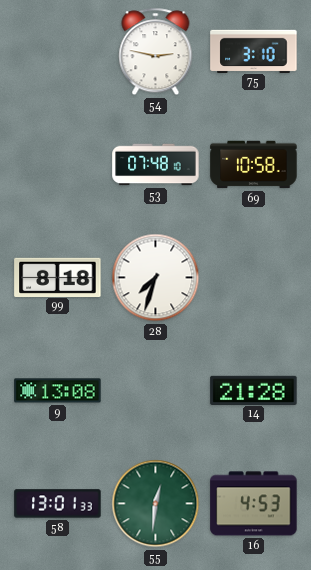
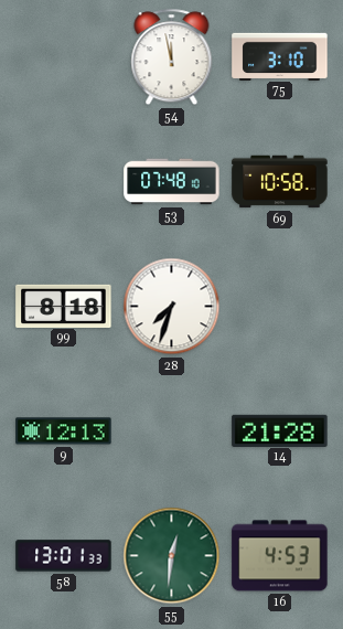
54: 2:47 -> 11:58 (172, 57)
9: 13:08 -> 12:13 (64, 431)
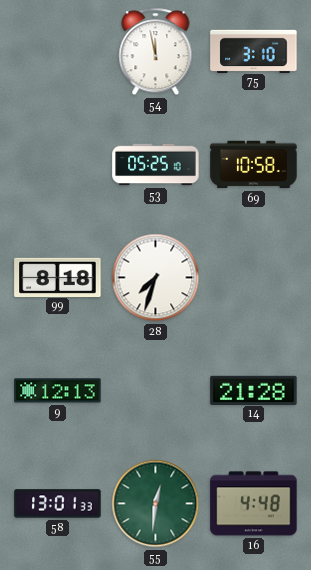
53: 07:48 -> 05:25 (156, 165)
16: 4:53 -> 4:48 (254, 504)
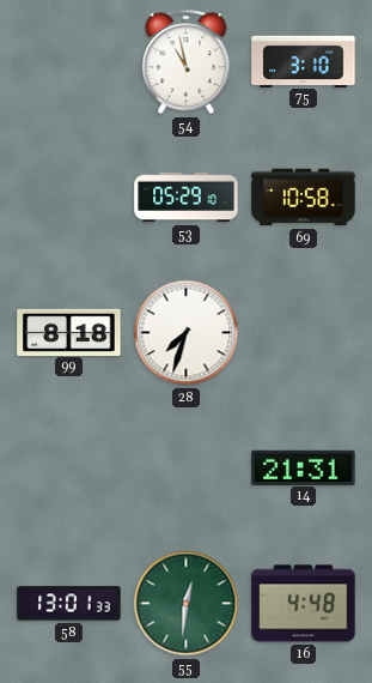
54: 11:58 -> 10:58 (187, 62)
53: 05:25 -> 05:29 (187, 198)
9: 12:13 -> none (58, 391)
14: 21:28 -> 21:31 (304, 467)
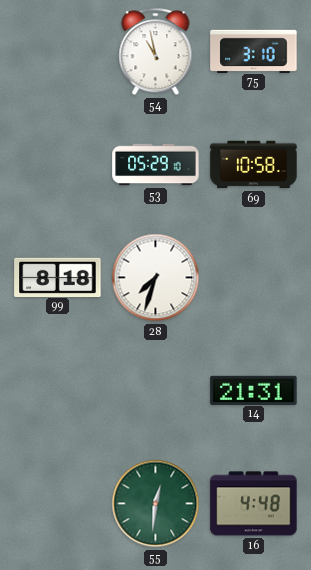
58: 13:01 -> none (69, 604)
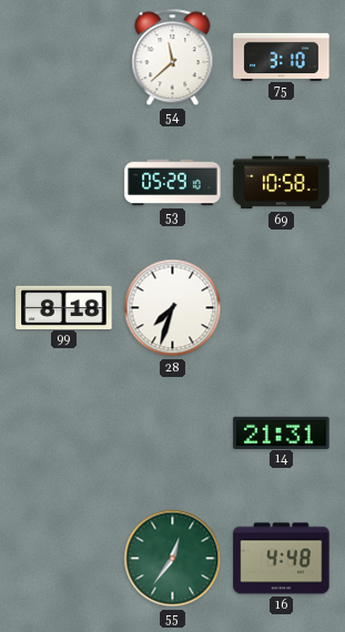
54: 10:58 -> 11:38 (173, 58)
55: 12:31 -> 12:36 (173, 559)
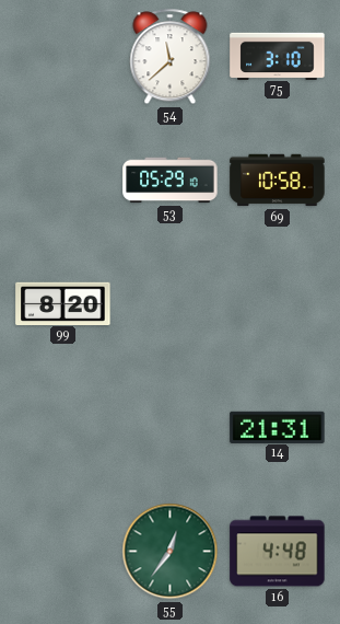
99: 8:18 -> 8:20 (63, 303)
28: 7:33 -> none (173, 308)
